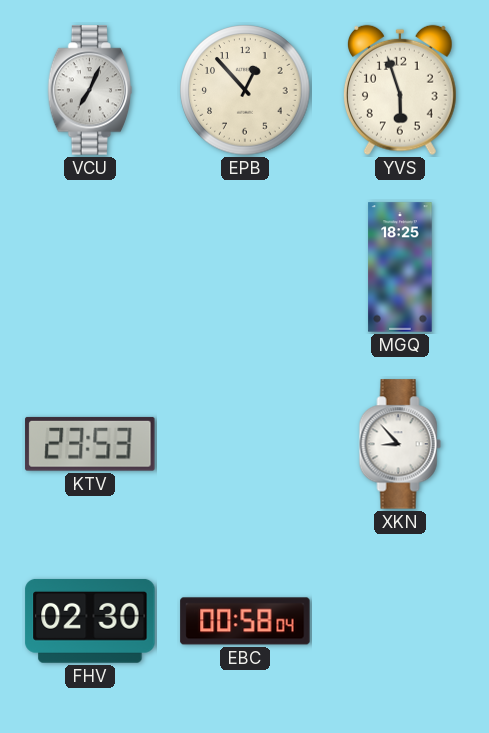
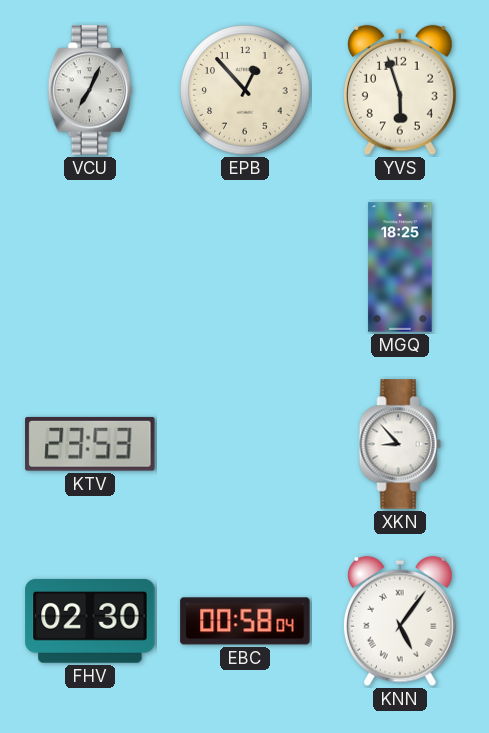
KNN: none -> 5:06 (400, 621)
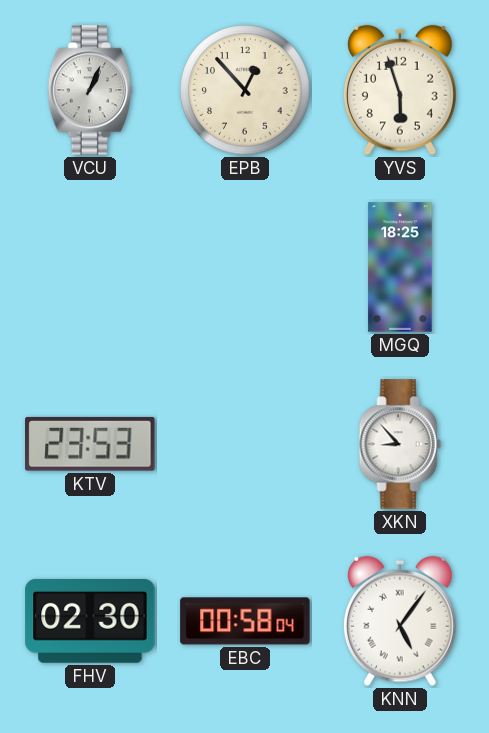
VCU: 7:04 -> 1:04 (90, 90)
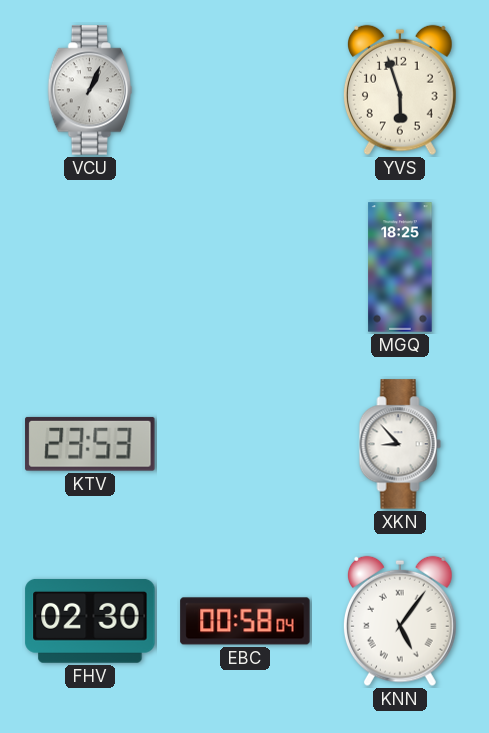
EPB: 12:53 -> none (245, 90)
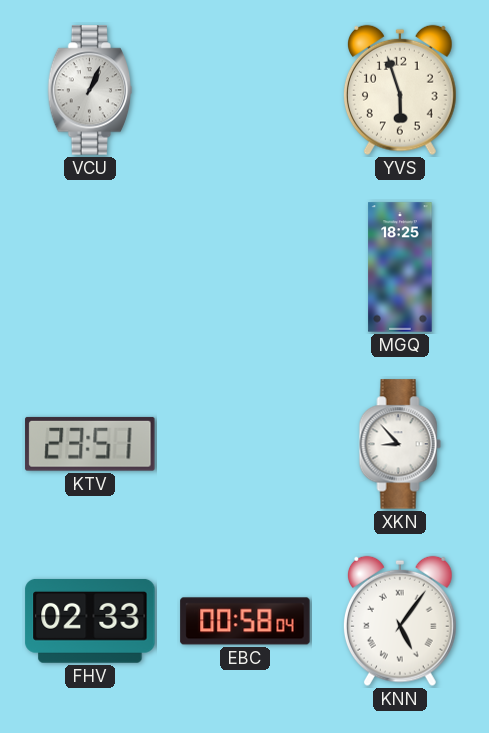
KTV: 23:53 -> 23:51 (90, 444)
FHV: 02:30 -> 02:33 (90, 621)
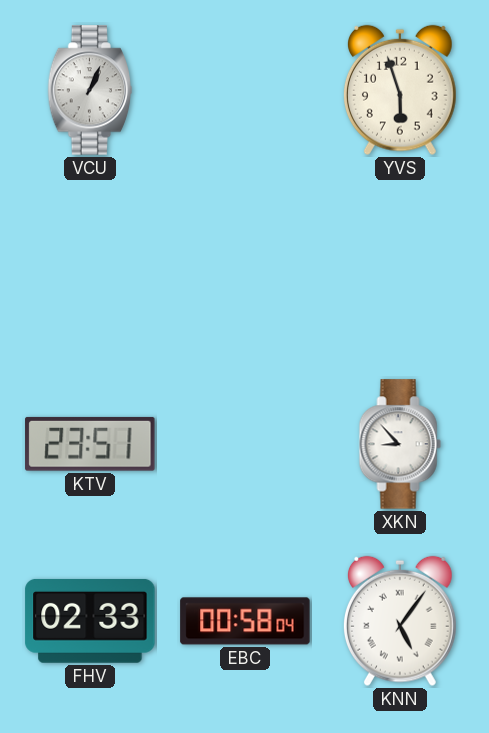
MGQ: 18:25 -> none (400, 267)
